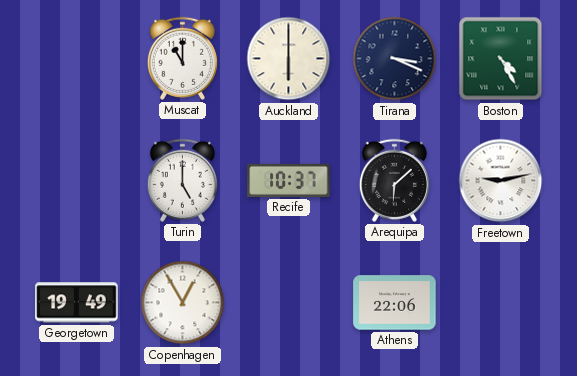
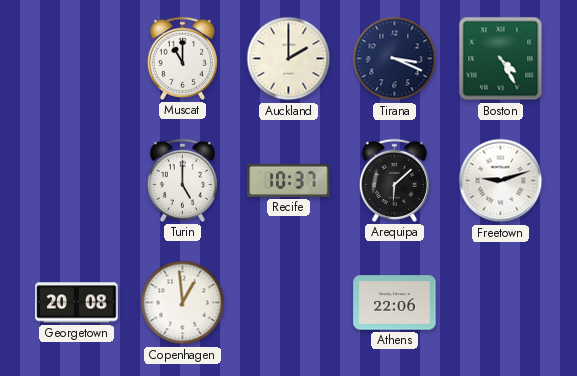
Auckland: 6:00 -> 2:00 (289, 59)
Freetown: 9:13 -> 9:12 (501, 181)
Georgetown: 19:49 -> 20:08 (77, 303)
Copenhagen: 12:55 -> 12:59 (183, 303)
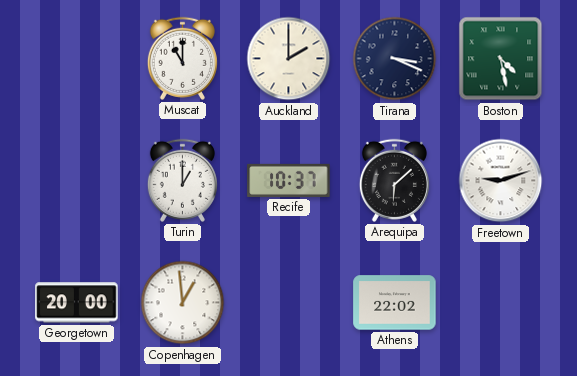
Boston: 4:25 -> 4:28 (501, 59)
Turin: 5:00 -> 1:00 (182, 180)
Georgetown: 20:08 -> 20:00 (77, 303)
Athens: 22:06 -> 22:02 (395, 303)
